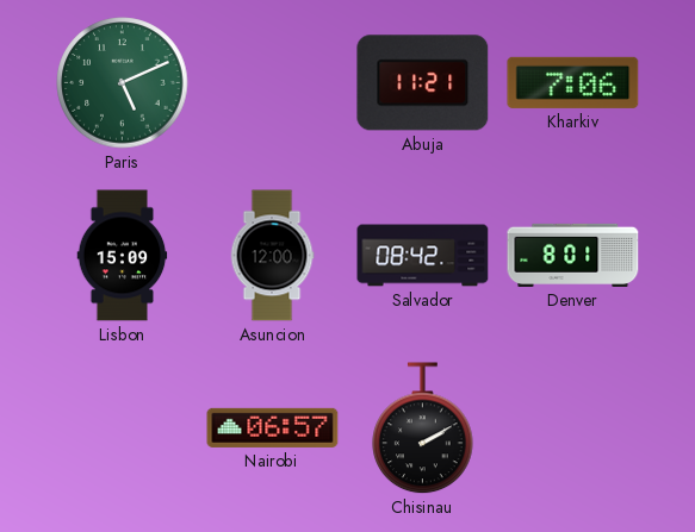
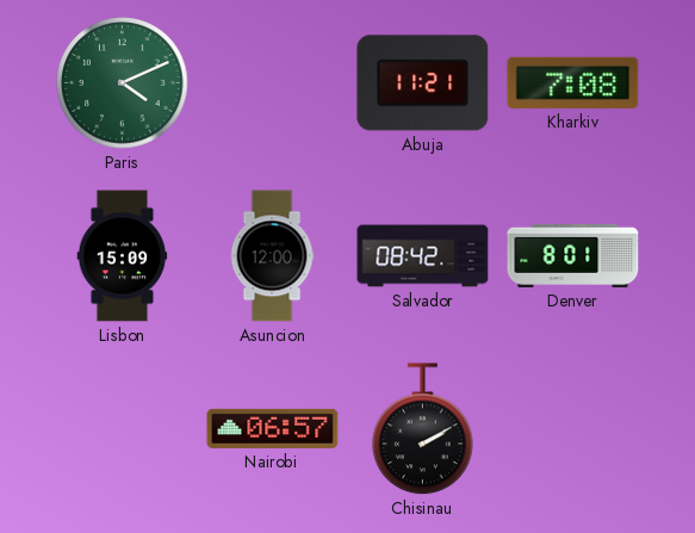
Paris: 5:11 -> 4:11 (123, 83)
Kharkiv: 7:06 -> 7:08 (573, 82)
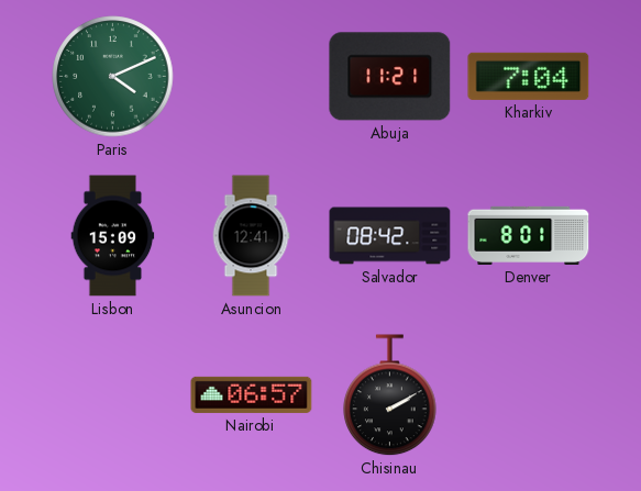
Kharkiv: 7:08 -> 7:04 (529, 76)
Asuncion: 12:00 -> 12:41 (251, 236)
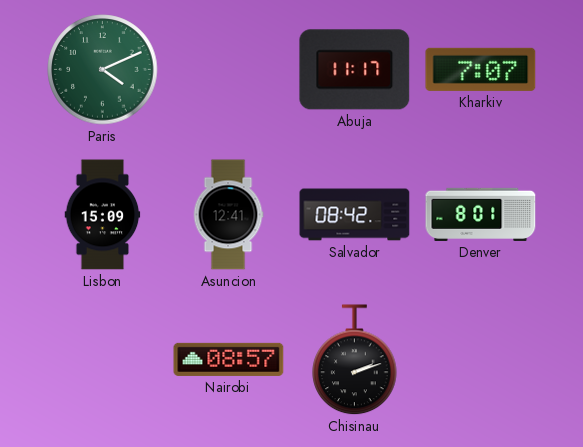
Abuja: 11:21 -> 11:17 (355, 70)
Kharkiv: 7:04 -> 7:07 (481, 69)
Nairobi: 06:57 -> 08:57 (229, 359)
Chisinau: 2:10 -> 2:12 (355, 360)
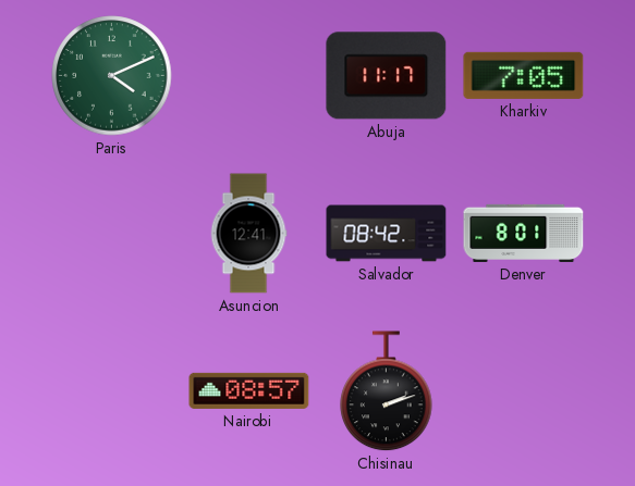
Kharkiv: 7:07 -> 7:05 (524, 75)
Lisbon: 15:09 -> none (103, 215)
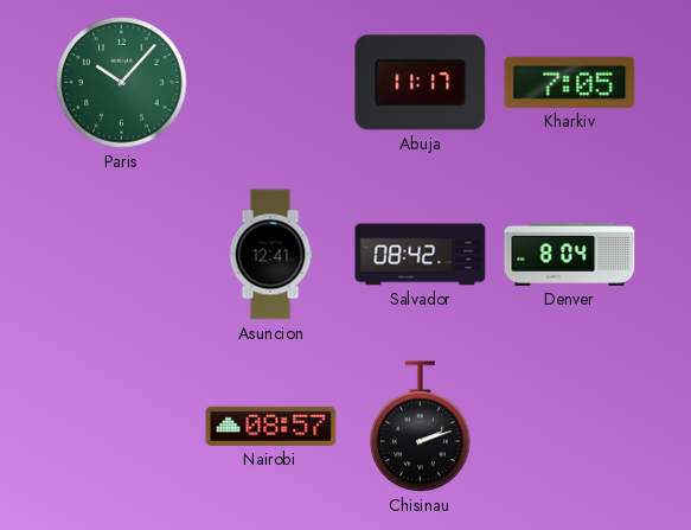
Paris: 4:11 -> 10:07 (122, 83)
Denver: 8:01 -> 8:04 (570, 254)
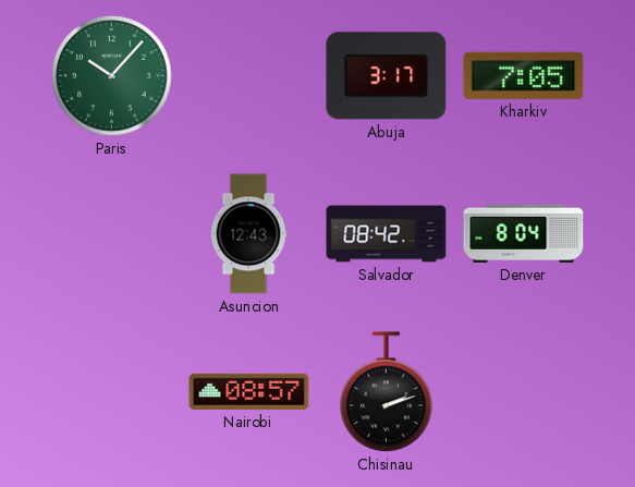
Abuja: 11:17 -> 3:17 (387, 76)
Asuncion: 12:41 -> 12:43 (248, 234)
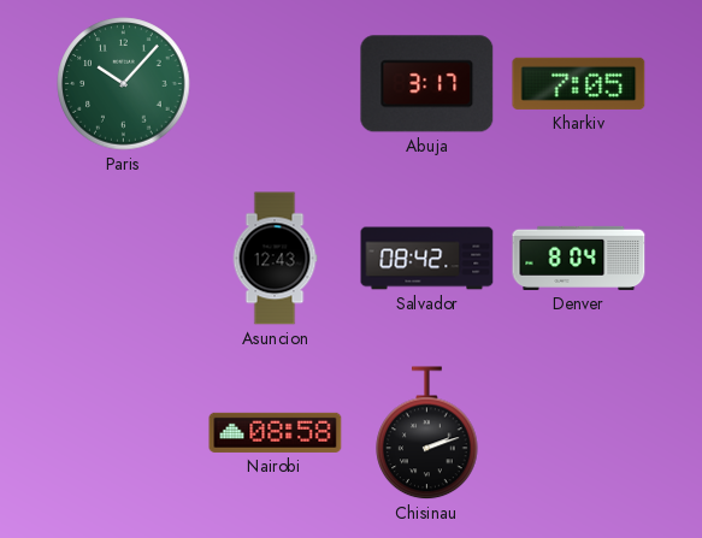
Nairobi: 08:57 -> 08:58 (276, 432)
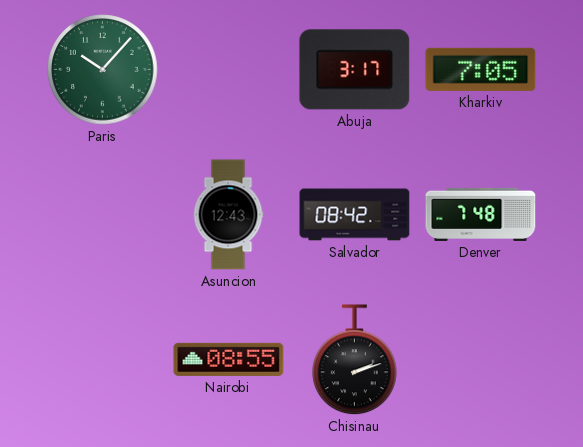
Denver: 8:04 -> 7:48 (481, 214)
Nairobi: 08:58 -> 08:55 (229, 359)
